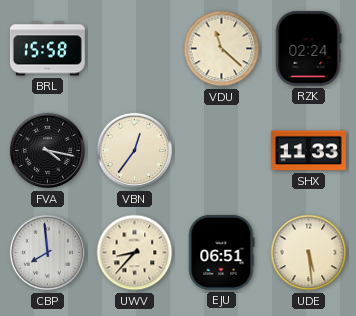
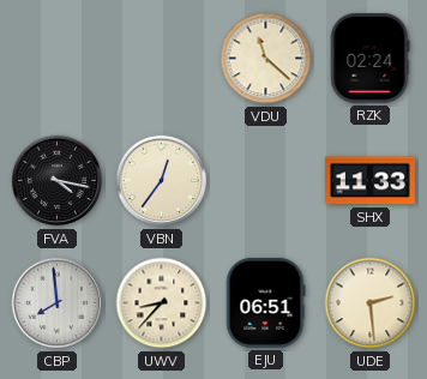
BRL: 15:58 -> none (47, 49)
UDE: 5:29 -> 2:29 (371, 303)
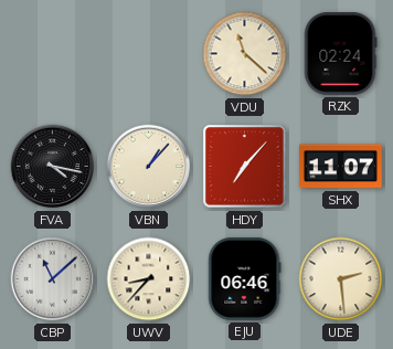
VBN: 12:36 -> 1:07 (149, 167)
HDY: none -> 7:07 (245, 167)
SHX: 11:33 -> 11:07 (340, 167)
CBP: 7:59 -> 11:08 (53, 279)
EJU: 06:51 -> 06:46 (245, 278)
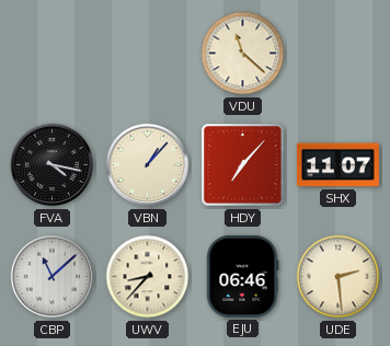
RZK: 02:24 -> none (340, 53)
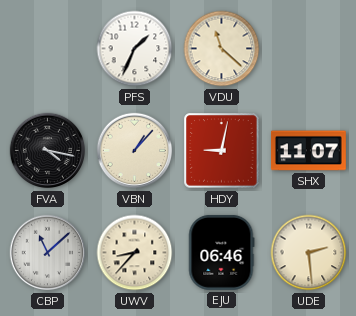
PFS: none -> 1:34 (135, 49)
HDY: 7:07 -> 9:02 (222, 151)
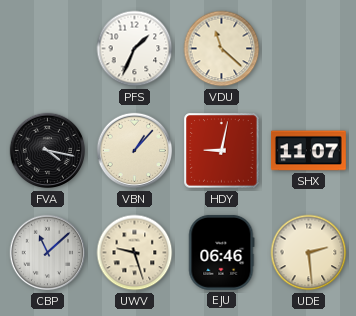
UWV: 8:37 -> 9:27 (135, 253)
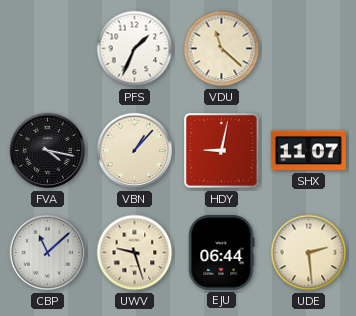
EJU: 06:46 -> 06:44 (222, 252)
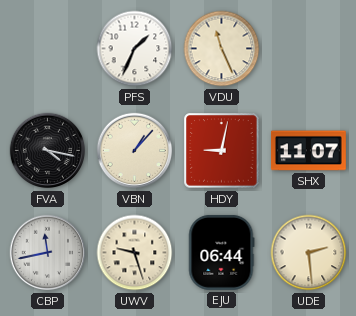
VDU: 11:22 -> 11:26 (222, 49)
CBP: 11:08 -> 11:43 (48, 253)
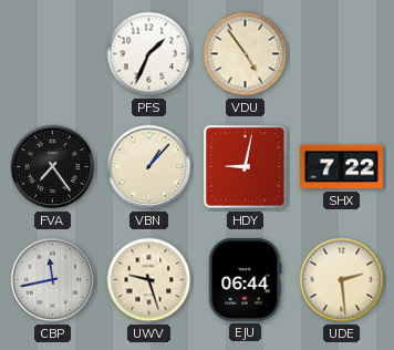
VDU: 11:26 -> 4:54 (246, 54)
FVA: 4:17 -> 7:24 (53, 167)
SHX: 11:07 -> 7:22 (341, 167)
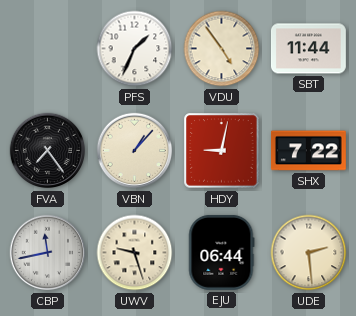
SBT: none -> 11:44 (308, 49)
